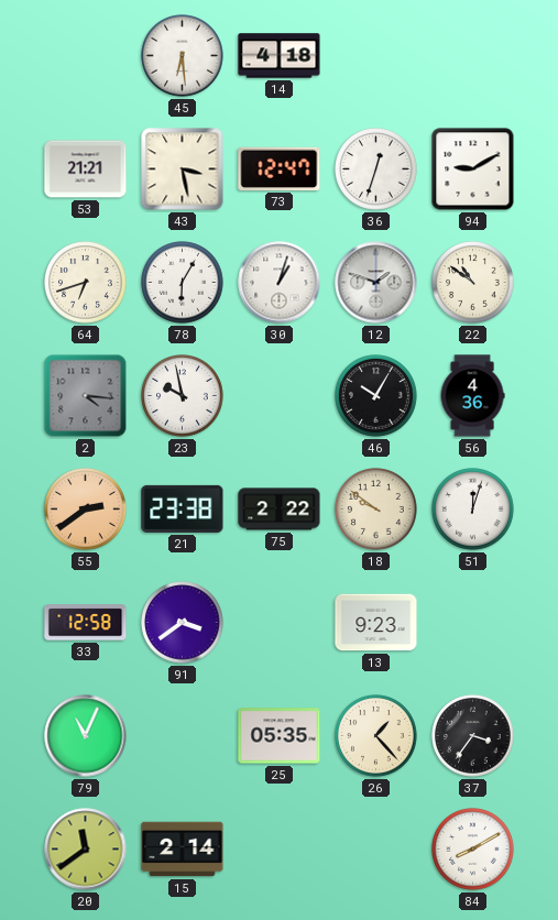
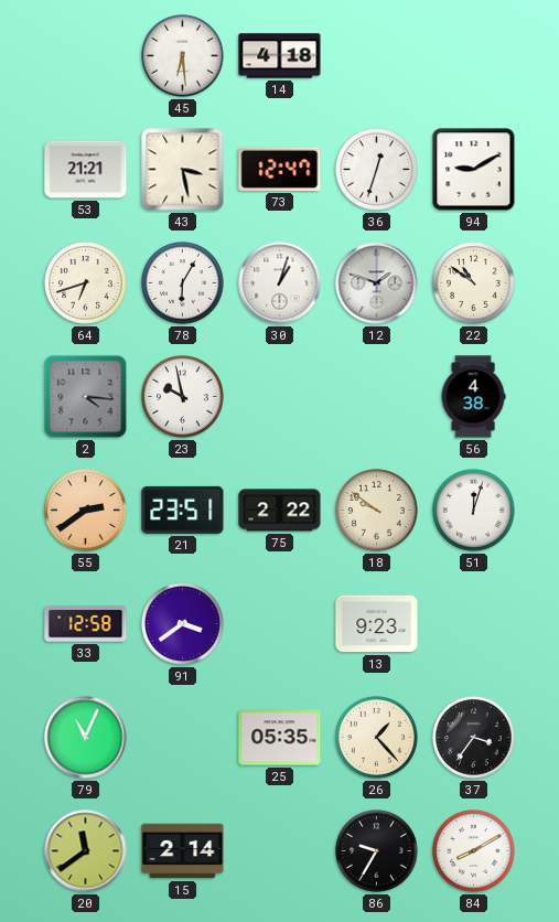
46: 10:05 -> none (376, 396)
56: 4:36 -> 4:38 (473, 397)
21: 23:38 -> 23:51 (183, 510)
86: none -> 9:35 (377, 851)
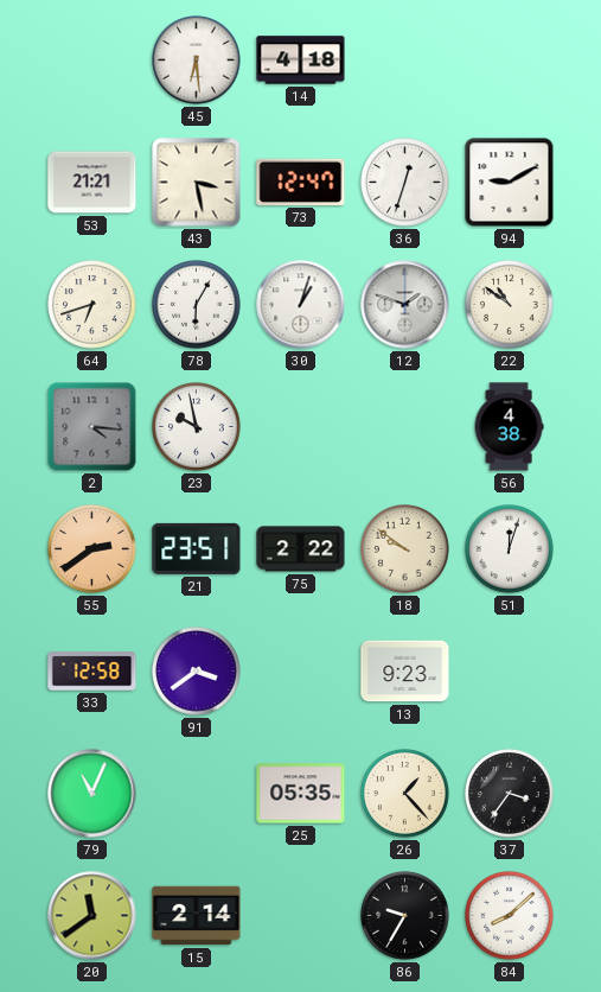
84: 8:10 -> 8:08 (510, 916)
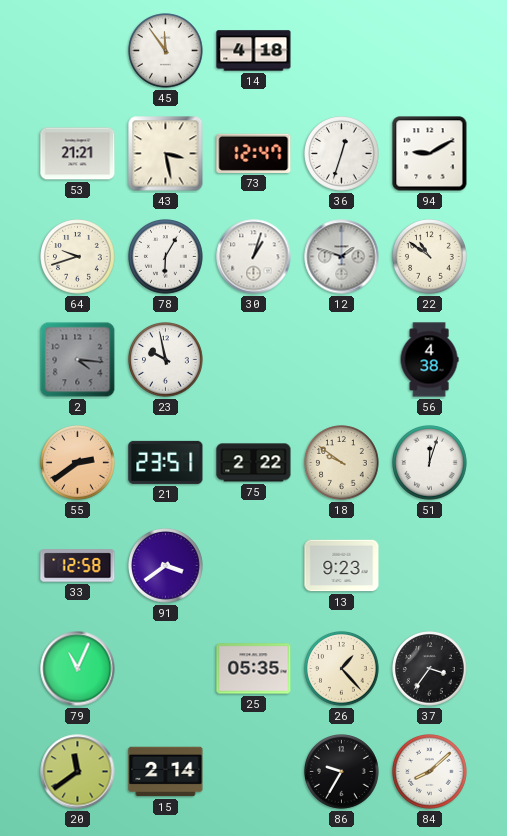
45: 6:29 -> 11:54 (166, 51)
64: 6:42 -> 9:42 (78, 257)
